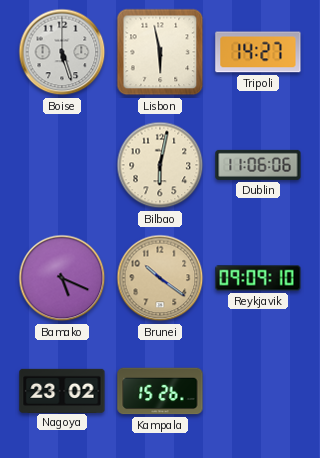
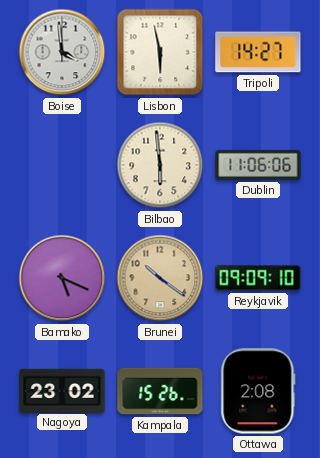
Boise: 5:27 -> 3:59 (62, 52)
Bilbao: 6:02 -> 5:59 (160, 165)
Ottawa: none -> 2:08 (258, 391)
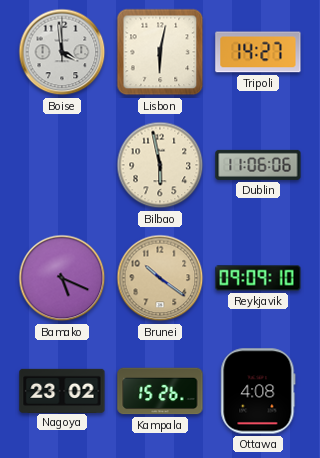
Lisbon: 5:58 -> 6:02 (160, 52)
Bilbao: 5:59 -> 5:58 (160, 165)
Ottawa: 2:08 -> 4:08 (258, 391)
